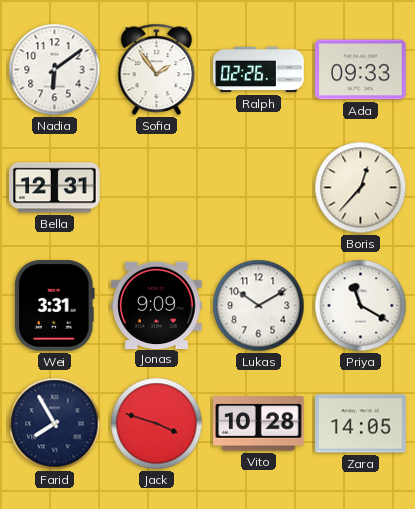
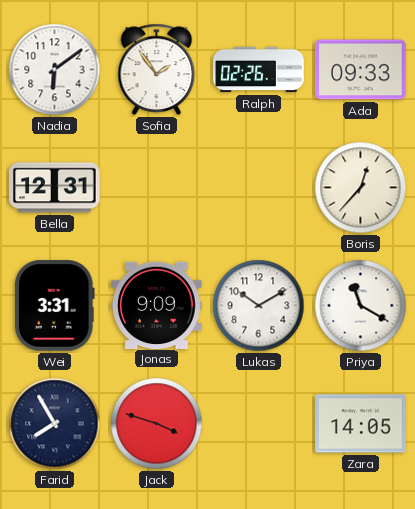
Vito: 10:28 -> none (259, 424)
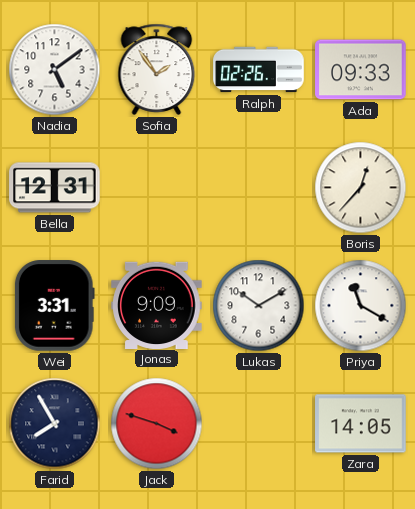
Nadia: 6:09 -> 5:09 (55, 70)
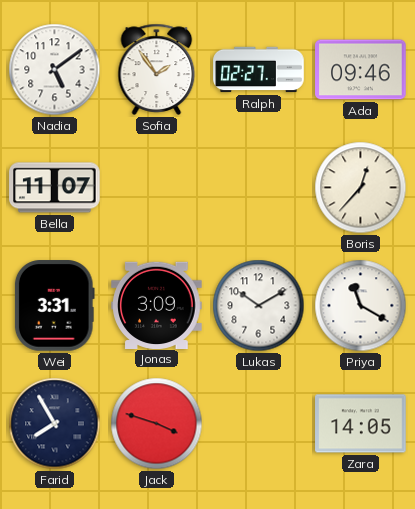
Ralph: 02:26 -> 02:27 (259, 70)
Ada: 09:33 -> 09:46 (361, 70)
Bella: 12:31 -> 11:07 (55, 188)
Jonas: 9:09 -> 3:09 (157, 305)
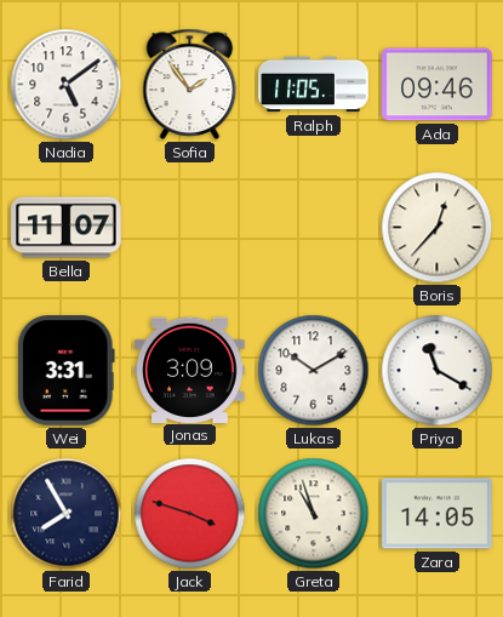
Ralph: 02:27 -> 11:05 (314, 85)
Greta: none -> 10:57 (314, 514)
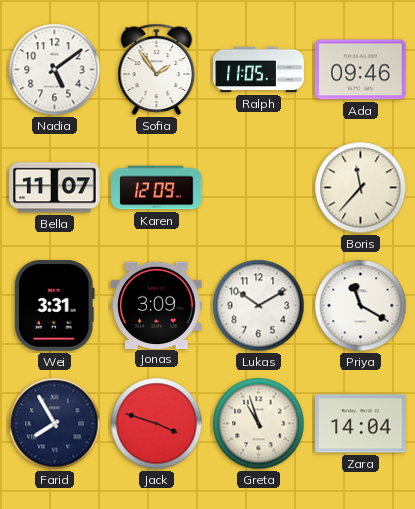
Karen: none -> 12:09 (157, 188)
Boris: 12:37 -> 11:37 (361, 188)
Zara: 14:05 -> 14:04 (361, 424)
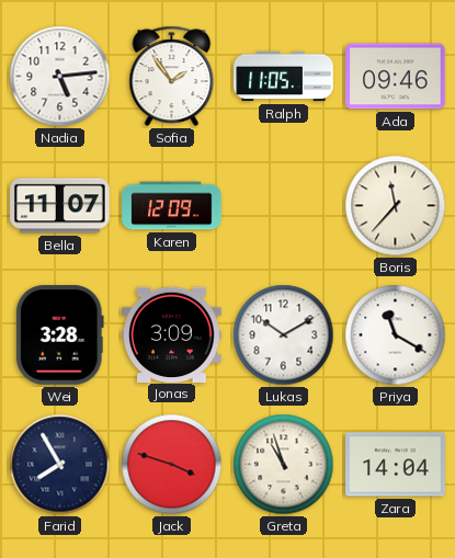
Nadia: 5:09 -> 5:14 (60, 77)
Wei: 3:31 -> 3:28 (59, 335)
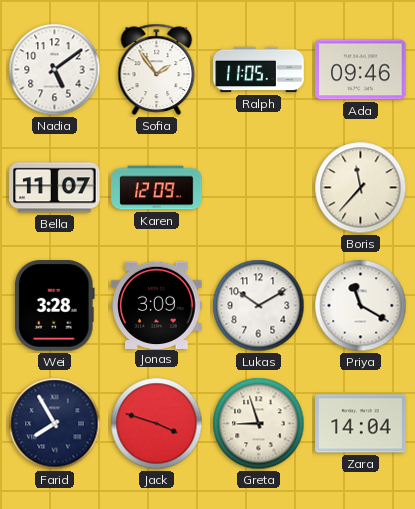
Nadia: 5:14 -> 5:09 (55, 70)
Greta: 10:57 -> 8:57 (259, 424)
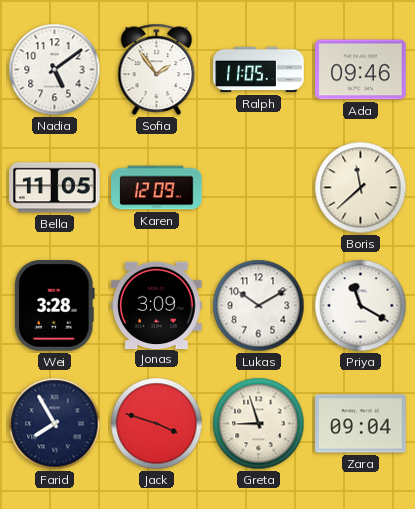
Bella: 11:07 -> 11:05 (55, 188)
Boris: 11:37 -> 11:38 (361, 188)
Zara: 14:04 -> 09:04 (361, 424)
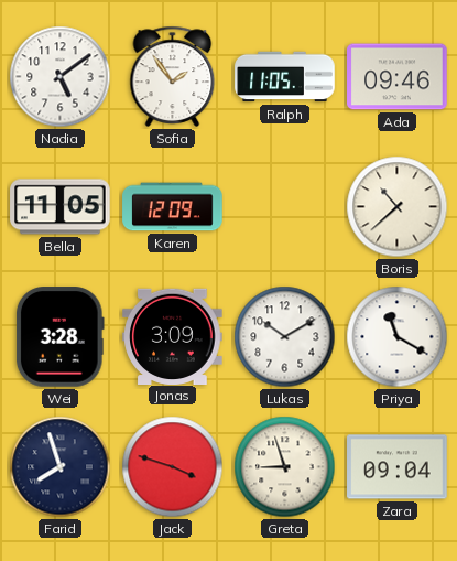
Boris: 11:38 -> 10:38 (398, 207)
Farid: 7:55 -> 7:57 (61, 467)
